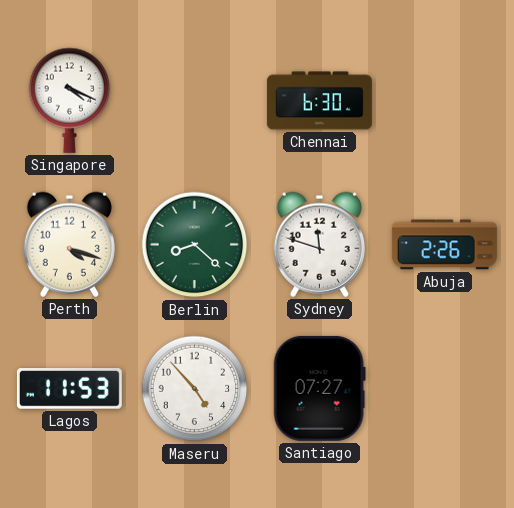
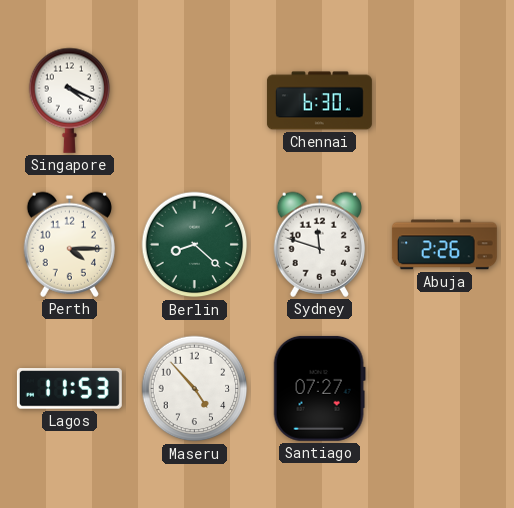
Perth: 4:18 -> 4:15 (69, 244)
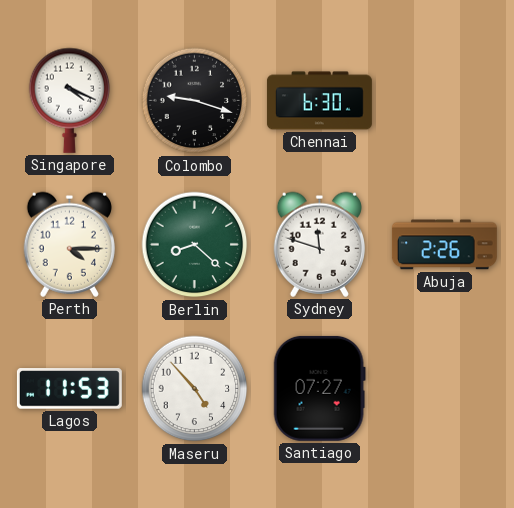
Colombo: none -> 9:18 (195, 101)
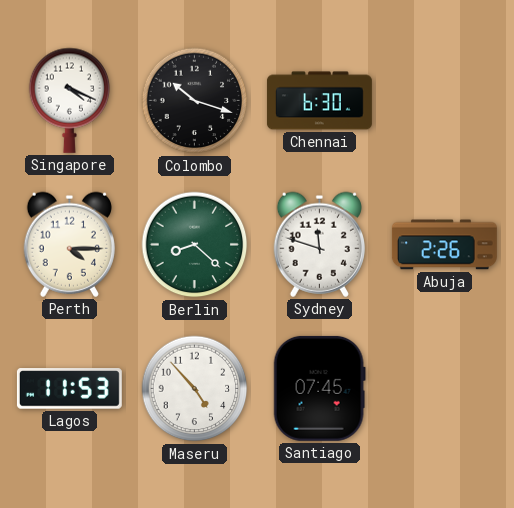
Colombo: 9:18 -> 10:18 (195, 101)
Santiago: 07:27 -> 07:45 (319, 388)
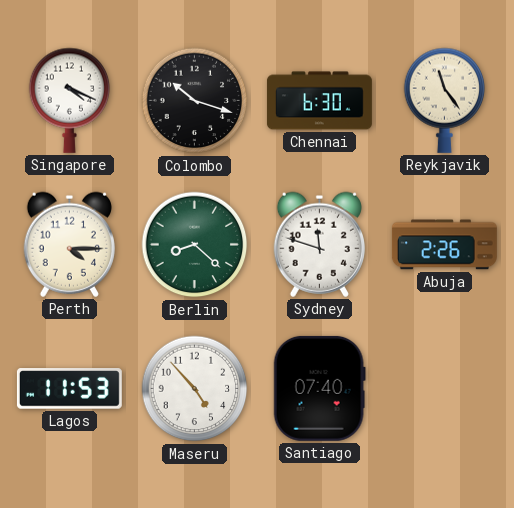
Reykjavik: none -> 11:24 (445, 100)
Santiago: 07:45 -> 07:40 (319, 388)
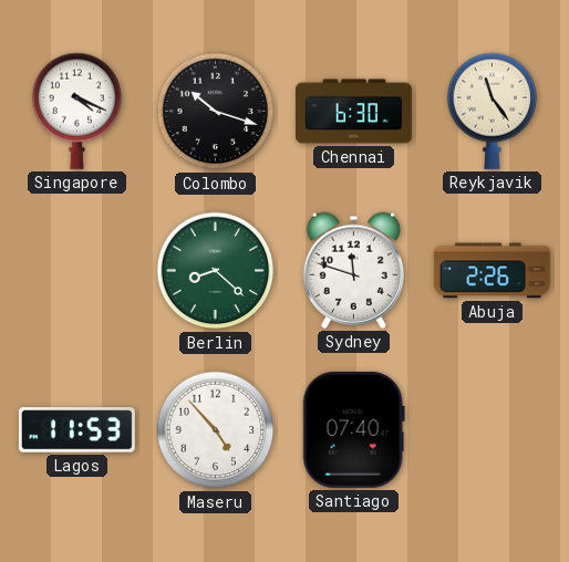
Perth: 4:15 -> none (69, 244)
